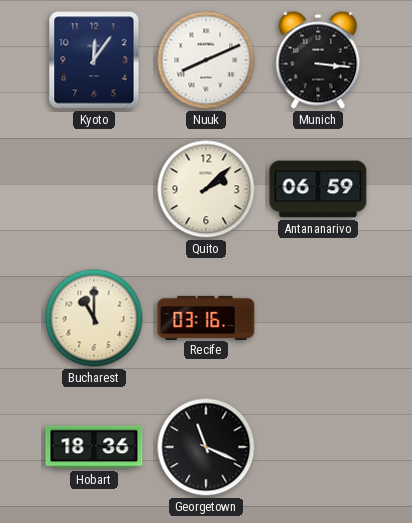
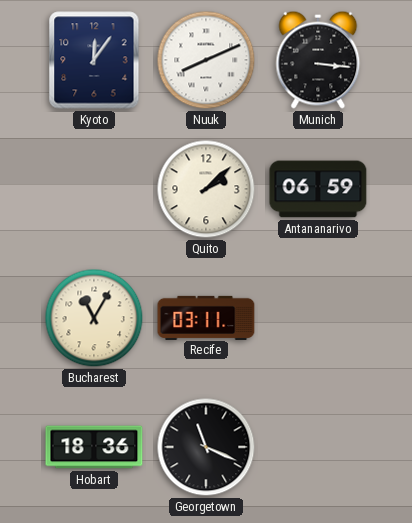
Bucharest: 11:00 -> 11:05 (94, 318)
Recife: 03:16 -> 03:11 (206, 317)
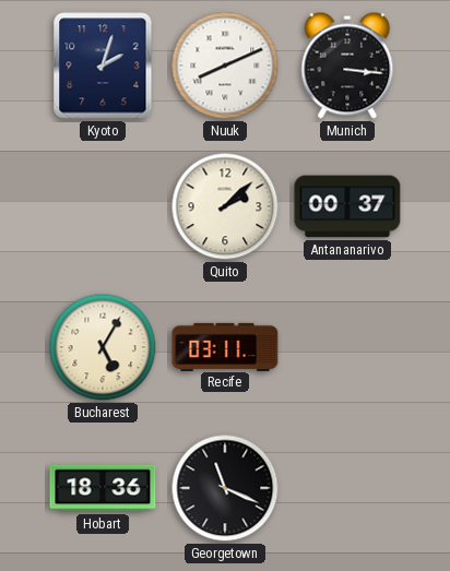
Kyoto: 12:06 -> 2:03 (103, 66)
Antananarivo: 06:59 -> 00:37 (347, 206)
Bucharest: 11:05 -> 5:05 (103, 347)
